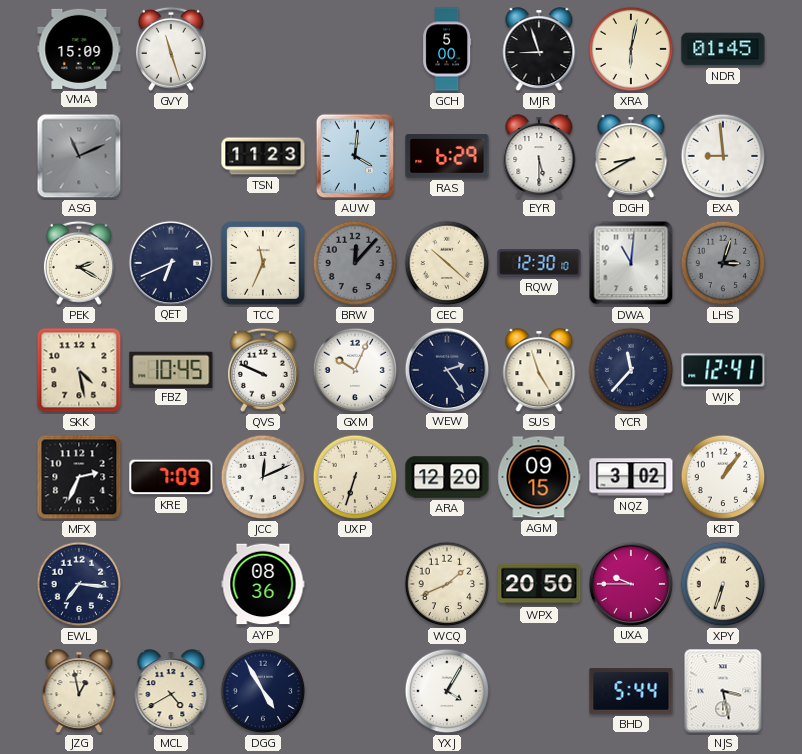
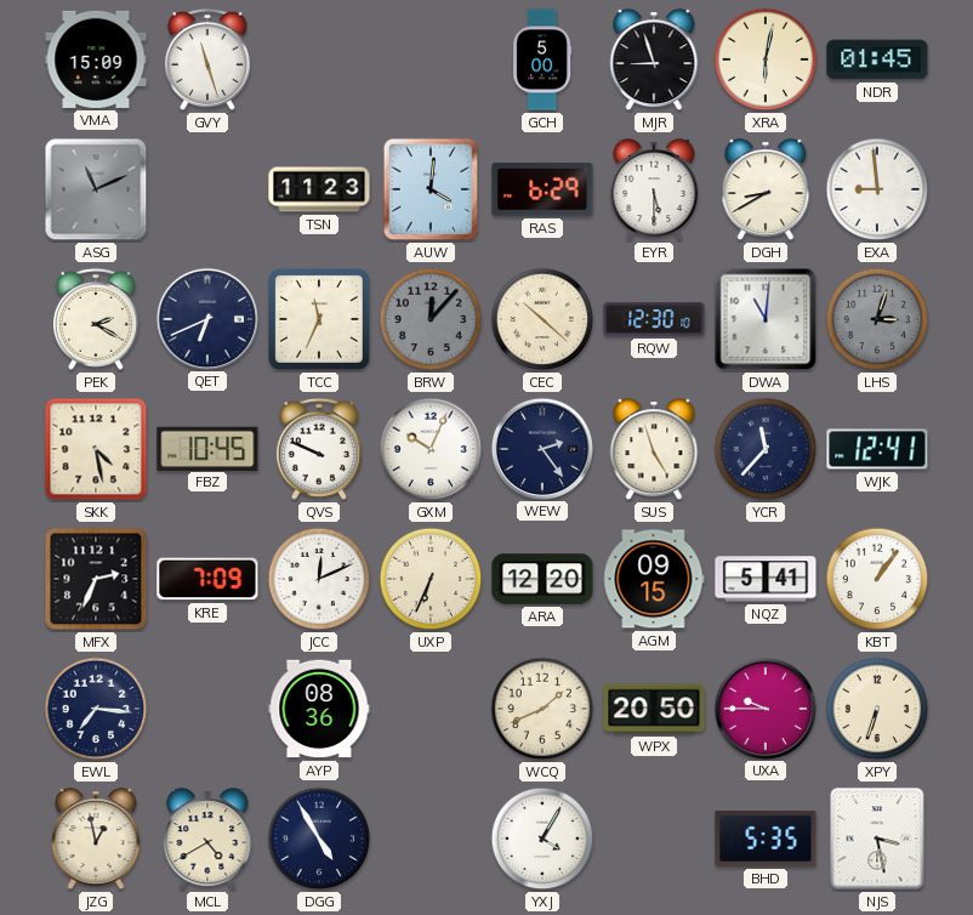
UXP: 6:33 -> 6:34 (431, 579)
NQZ: 3:02 -> 5:41 (766, 579)
BHD: 5:44 -> 5:35 (766, 839)
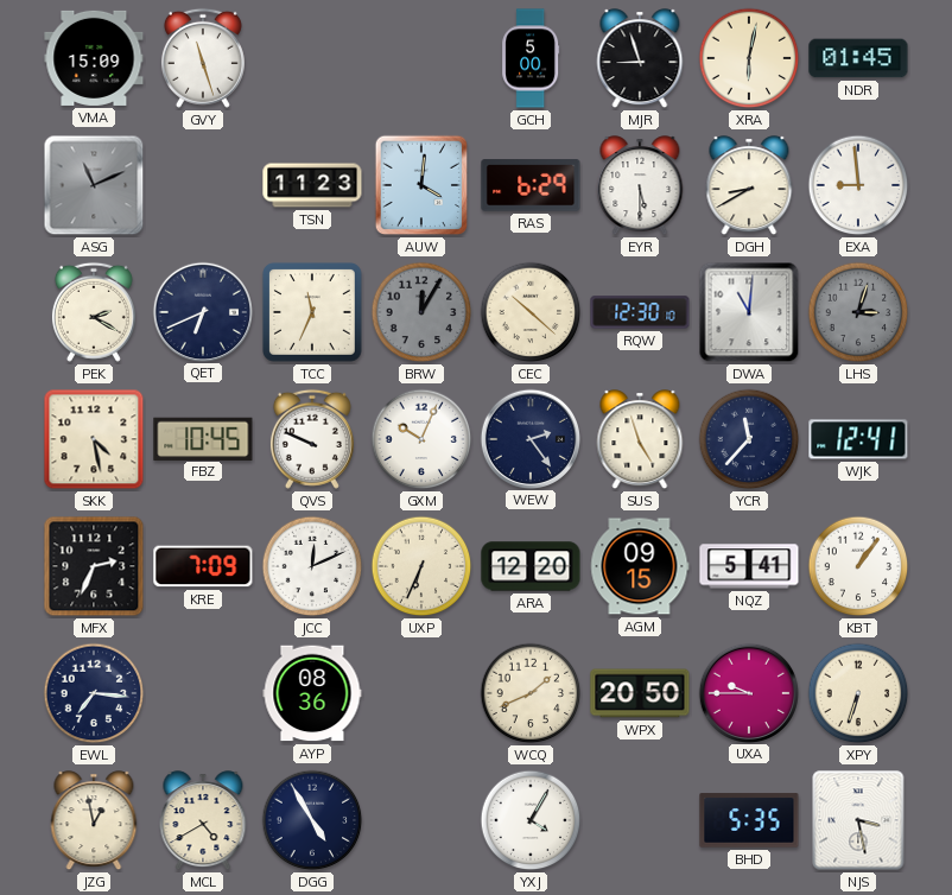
BRW: 12:07 -> 12:05 (421, 312)
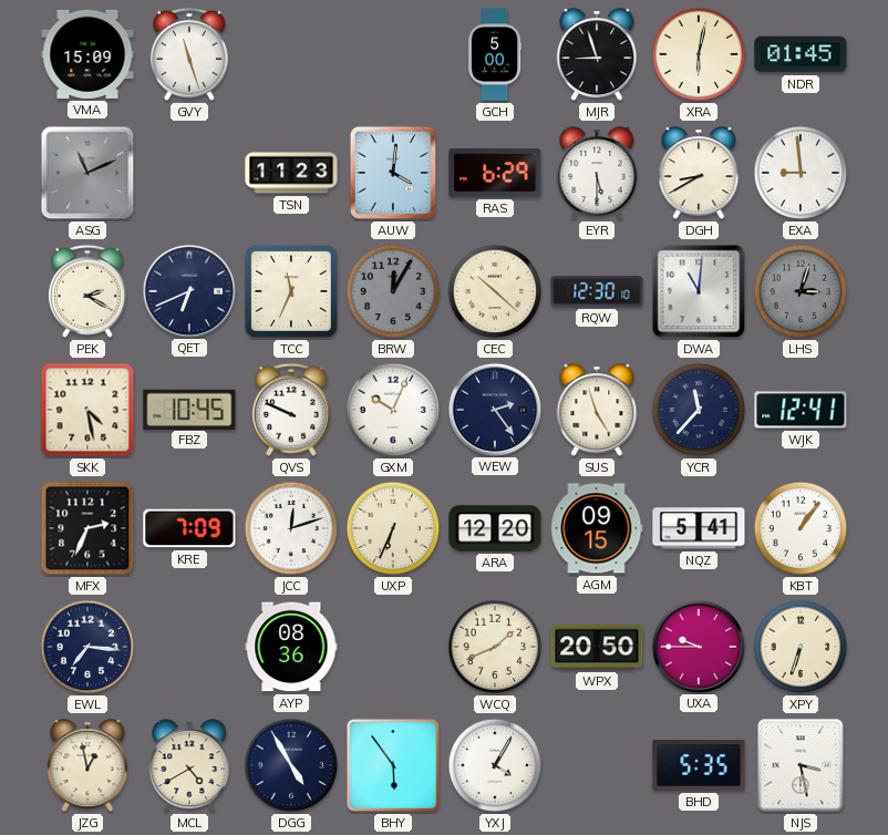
JCC: 12:11 -> 12:12 (291, 528)
BHY: none -> 5:54 (393, 765)
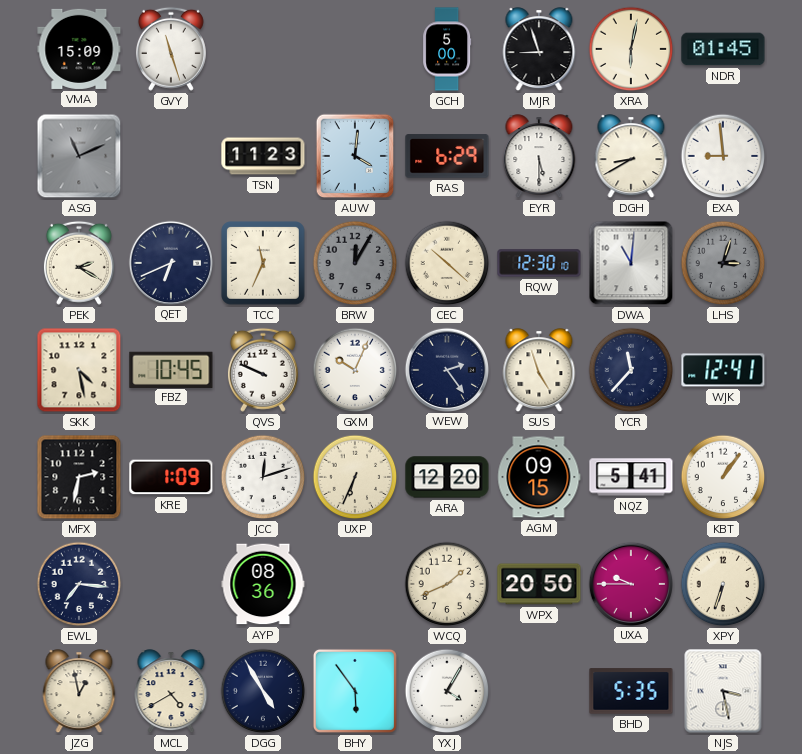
MFX: 2:34 -> 2:32 (79, 477)
KRE: 7:09 -> 1:09 (171, 477)
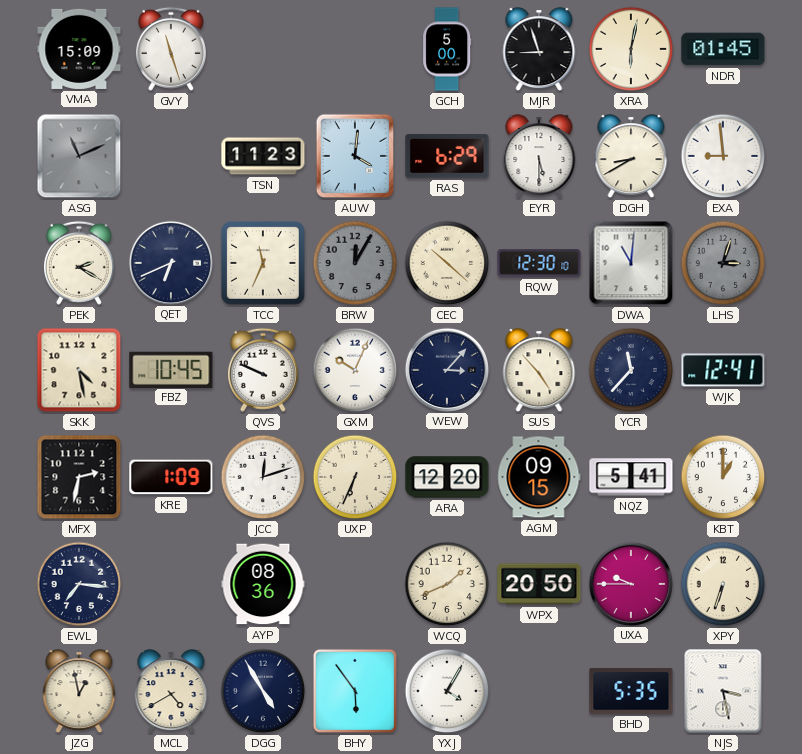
WEW: 2:24 -> 3:07 (446, 369)
SUS: 4:57 -> 4:53 (539, 371)
KBT: 1:06 -> 1:00 (723, 477)
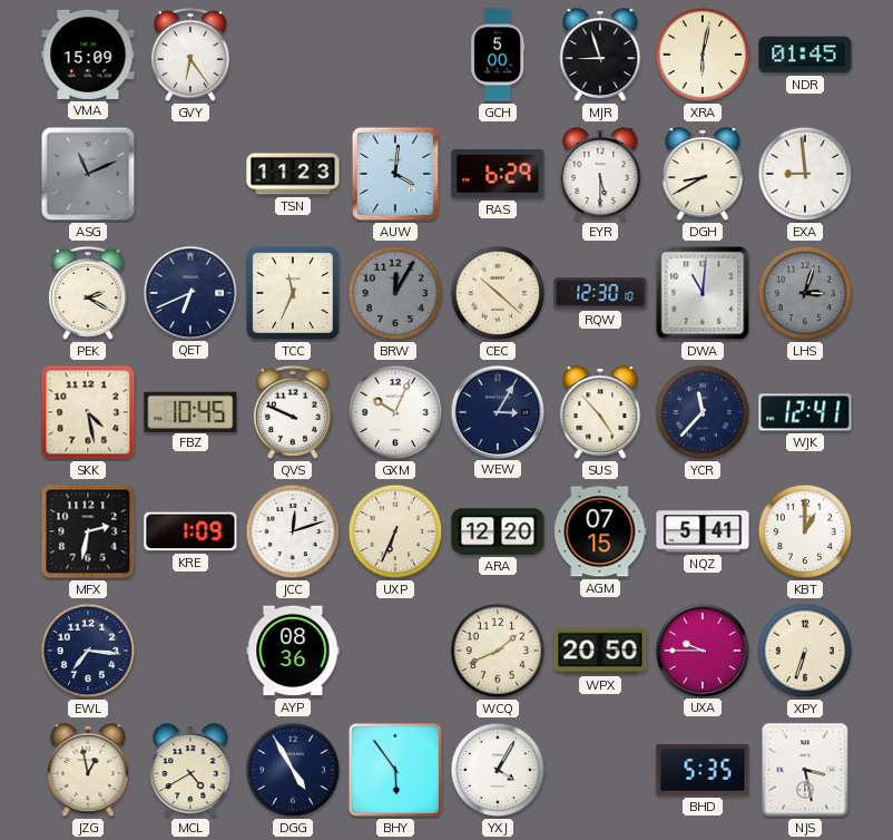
GVY: 11:27 -> 6:24 (190, 55)
WEW: 3:07 -> 3:05 (497, 411)
AGM: 09:15 -> 07:15 (600, 531)
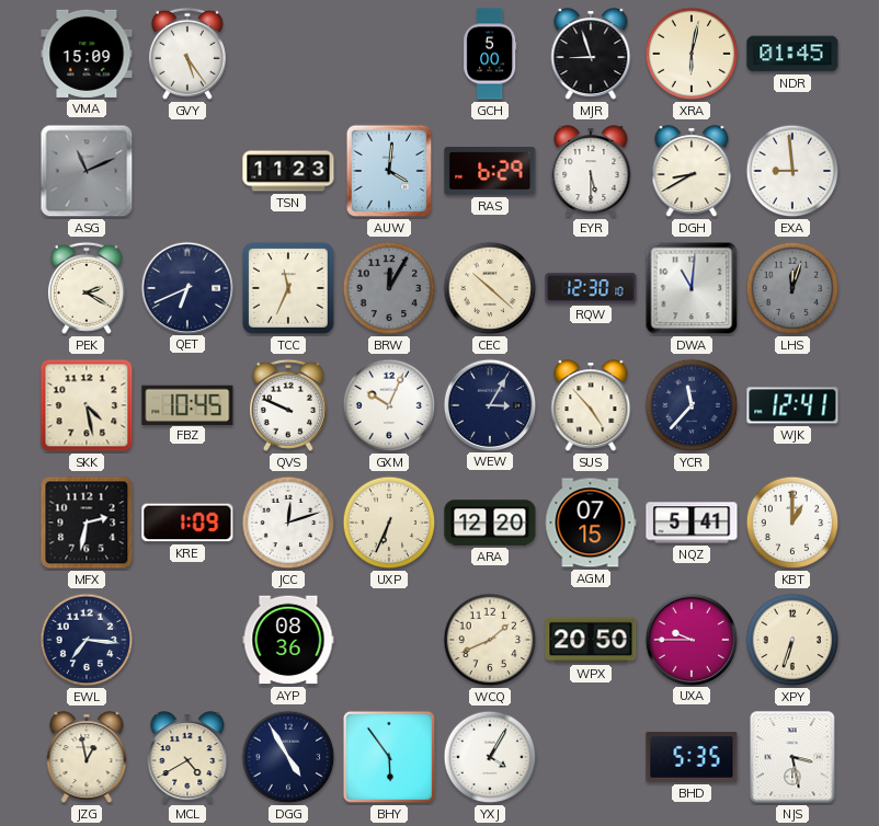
GVY: 6:24 -> 5:24 (187, 54)
LHS: 3:03 -> 12:03 (792, 288)
